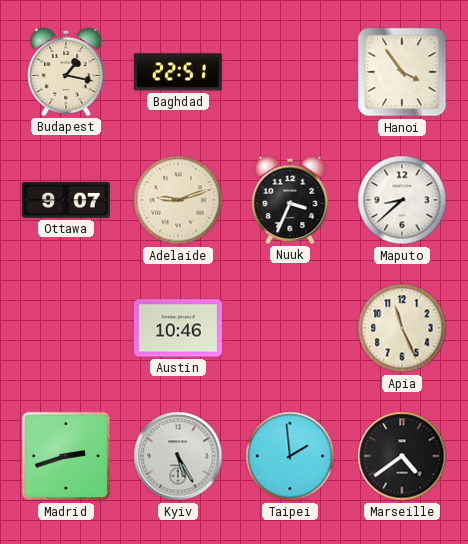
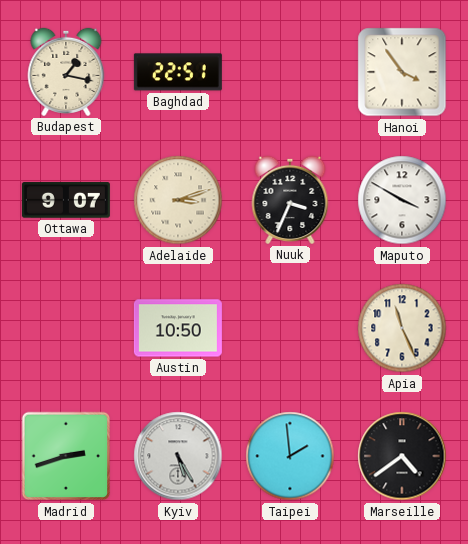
Adelaide: 9:12 -> 3:12 (178, 200)
Maputo: 8:38 -> 3:50 (402, 200)
Austin: 10:46 -> 10:50 (178, 328)
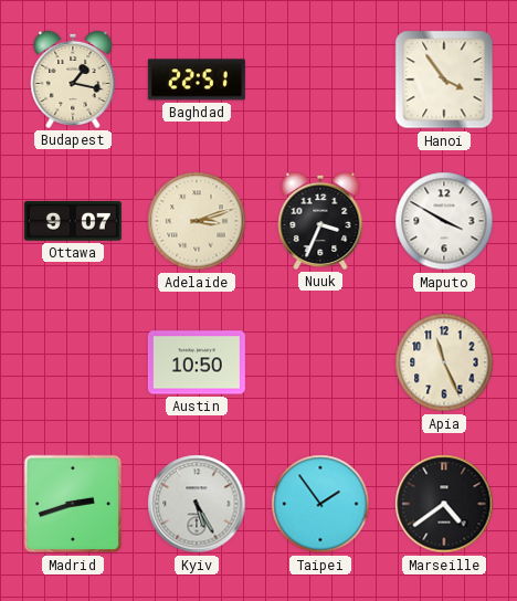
Taipei: 1:59 -> 1:54 (320, 504)
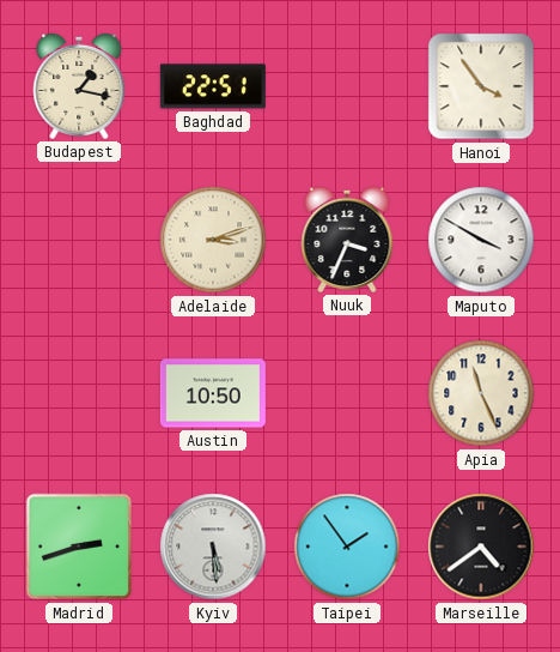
Ottawa: 9:07 -> none (73, 221)
Kyiv: 5:25 -> 5:29 (213, 547)
